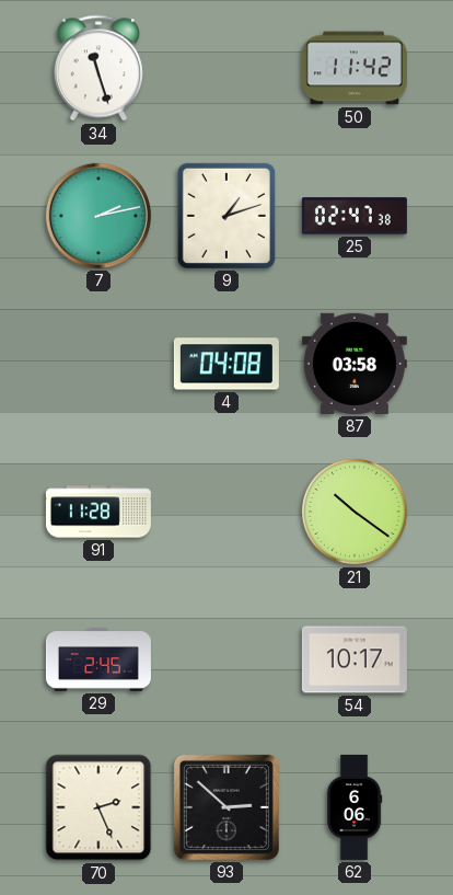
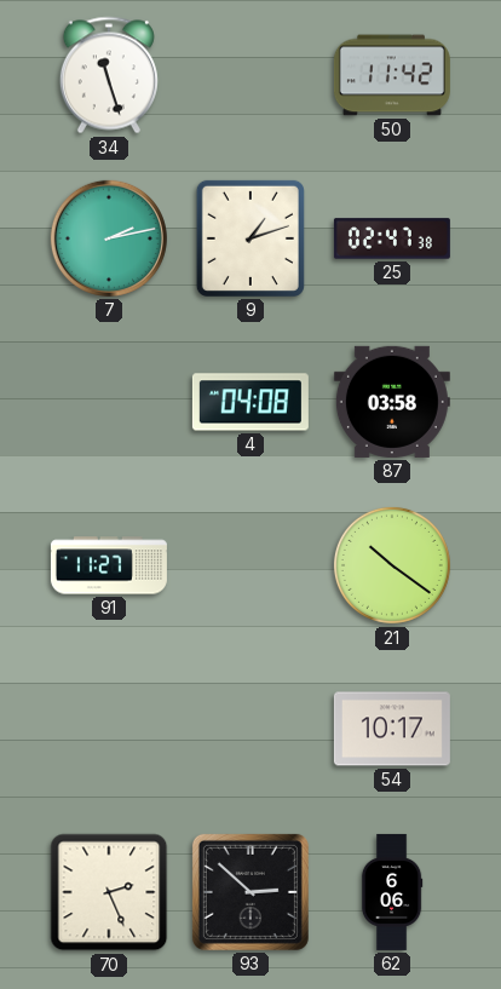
91: 11:28 -> 11:27 (109, 565)
29: 2:45 -> none (98, 659)
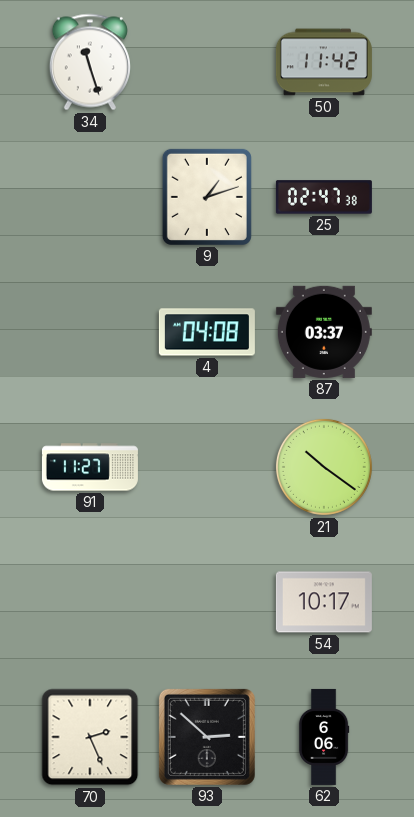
7: 2:13 -> none (109, 238)
87: 03:58 -> 03:37 (324, 332)
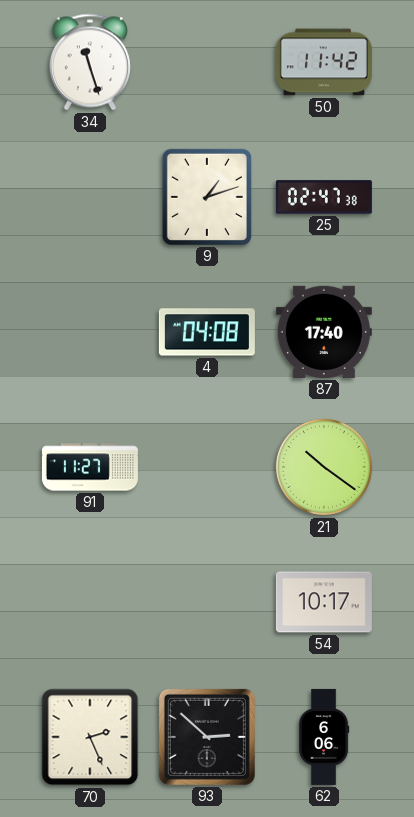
87: 03:37 -> 17:40 (324, 332)
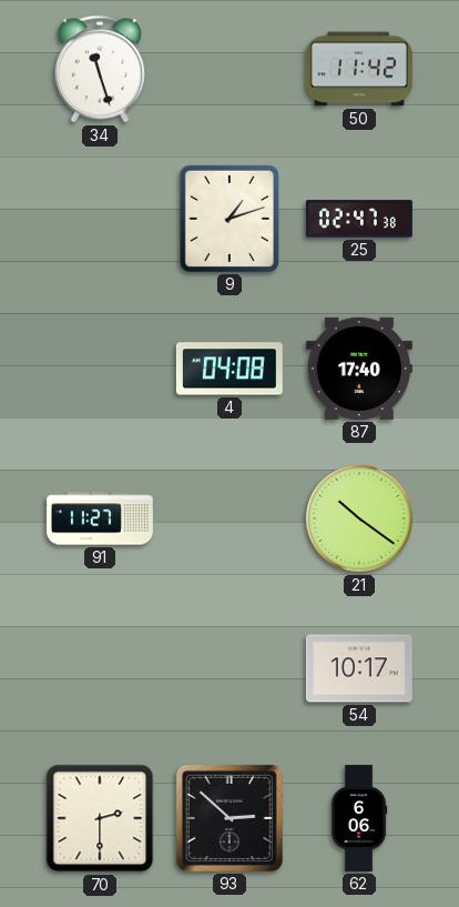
70: 2:26 -> 2:30 (100, 818)
